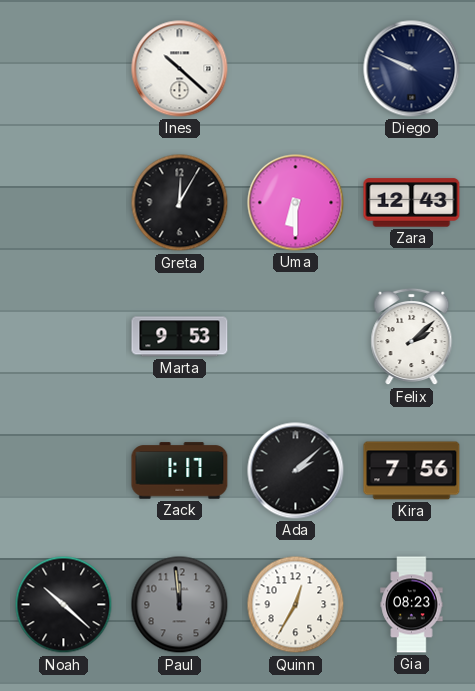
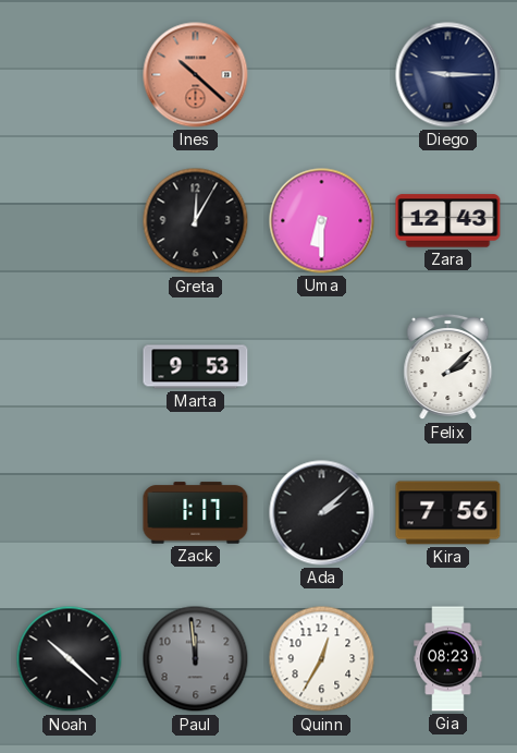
Ines dial: white -> salmon (196, 75)
Diego: 9:49 -> 9:15 (448, 75)
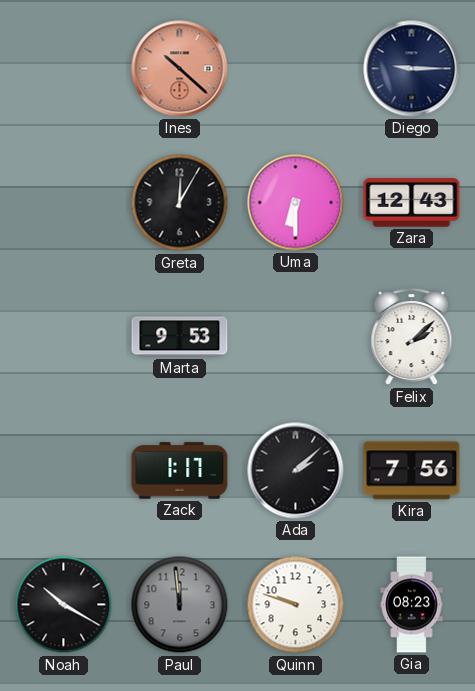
Noah: 10:22 -> 10:20 (64, 605)
Quinn: 12:35 -> 9:48 (296, 605)
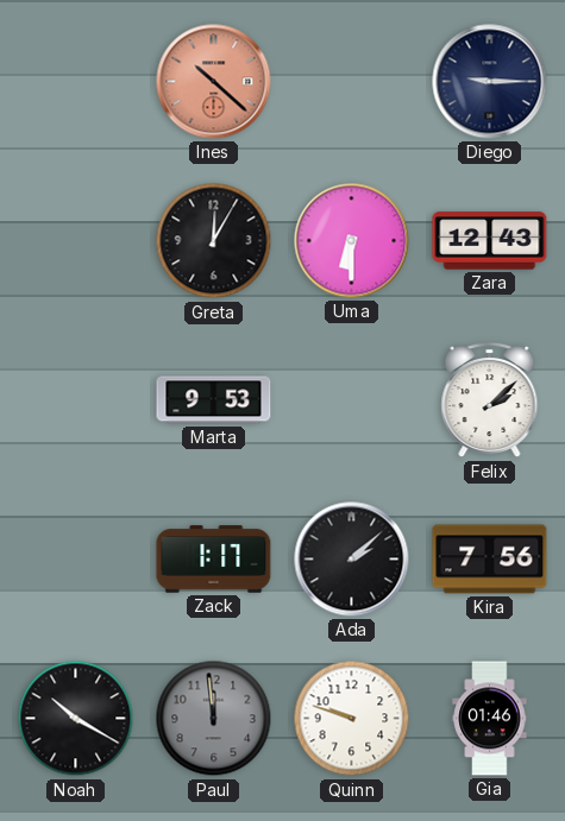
Gia: 08:23 -> 01:46 (490, 719)
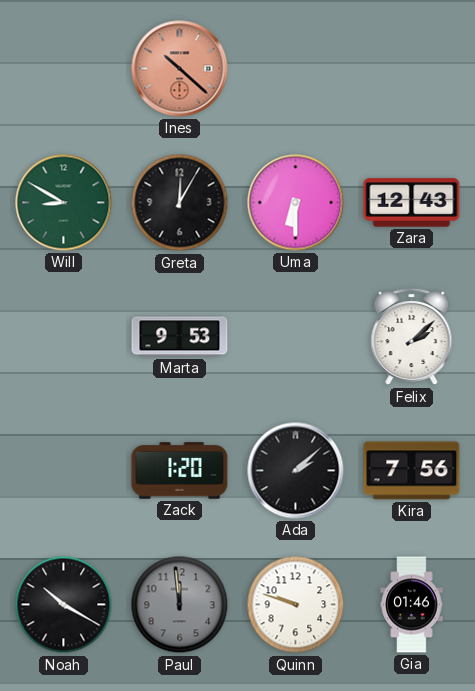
Diego: 9:15 -> none (490, 82)
Will: none -> 8:50 (64, 203)
Zack: 1:17 -> 1:20 (180, 471)
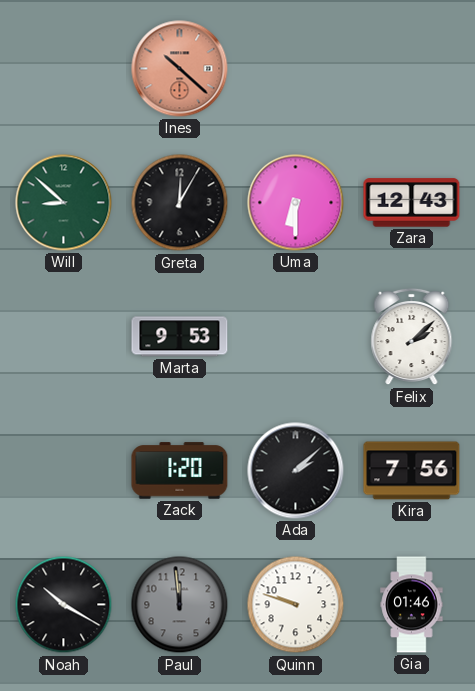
Will: 8:50 -> 8:52 (64, 203)
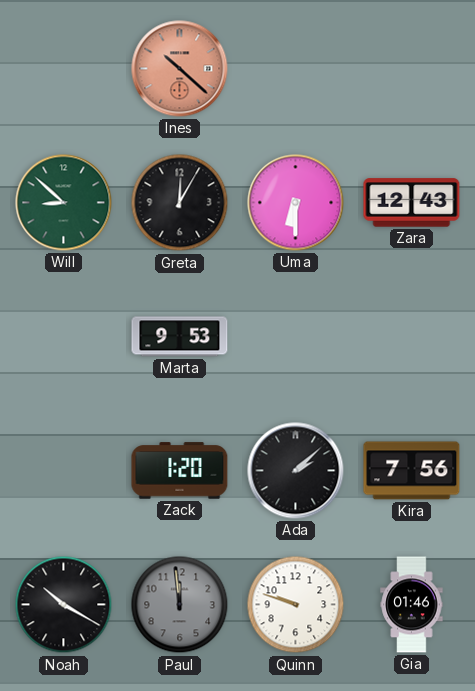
Felix: 2:08 -> none (412, 337)
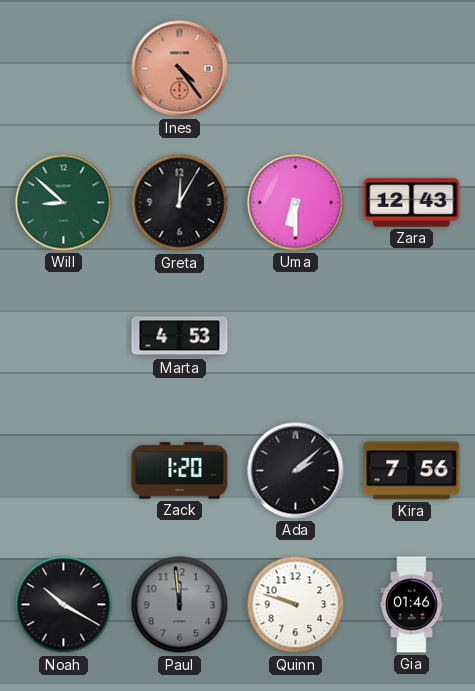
Ines: 10:22 -> 4:24 (180, 69)
Marta: 9:53 -> 4:53 (180, 337)
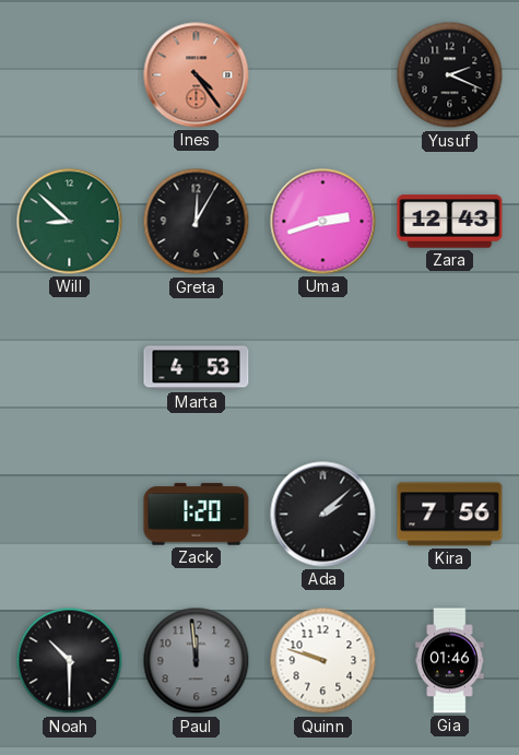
Yusuf: none -> 2:19 (450, 75)
Uma: 6:30 -> 2:42 (323, 222)
Noah: 10:20 -> 10:30 (70, 661)
